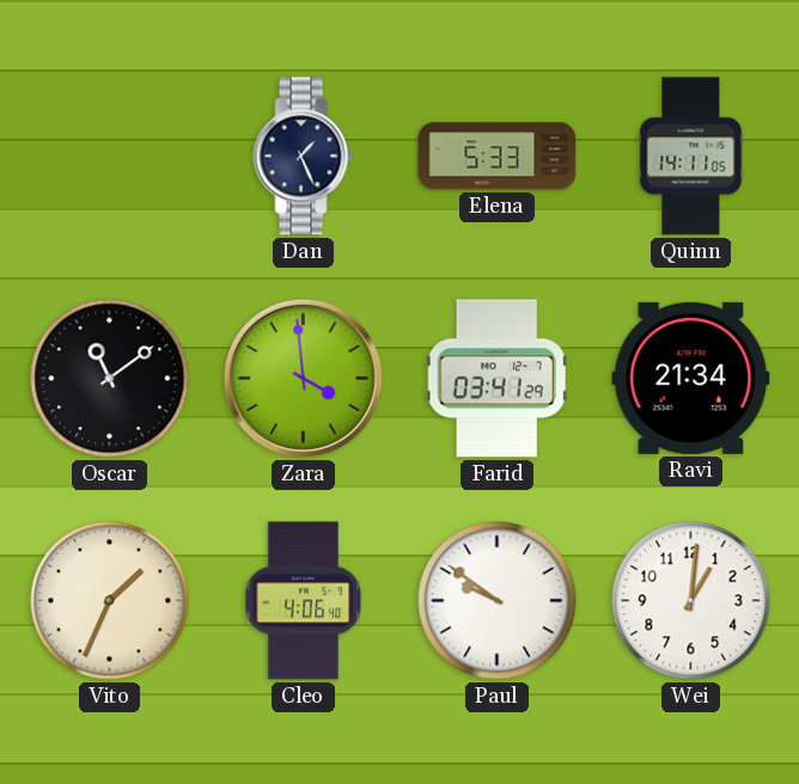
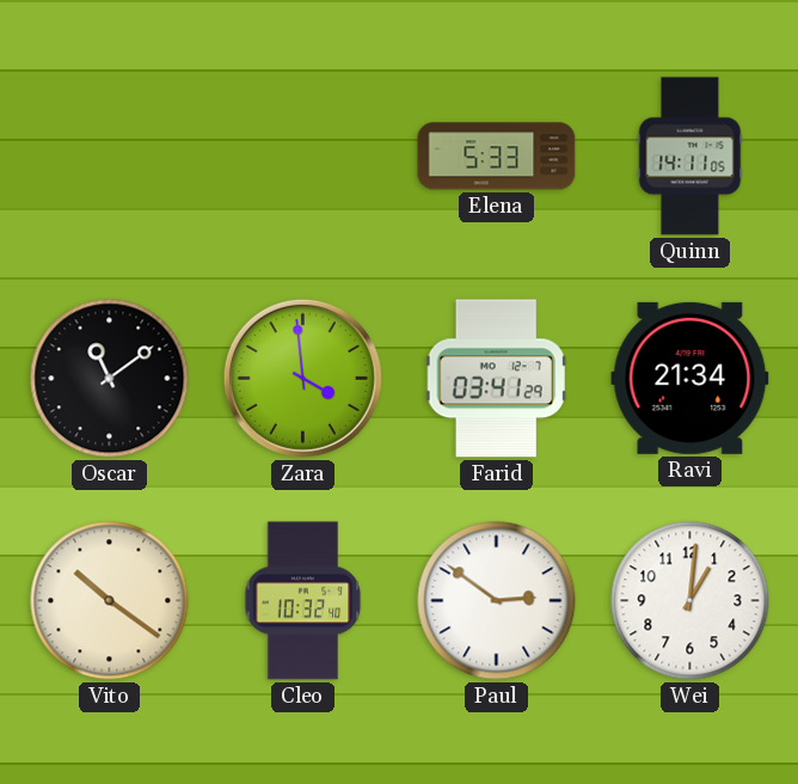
Dan: 1:26 -> none (304, 157)
Vito: 1:34 -> 10:21 (110, 601)
Cleo: 4:06 -> 10:32 (303, 601)
Paul: 9:51 -> 2:51 (497, 601)
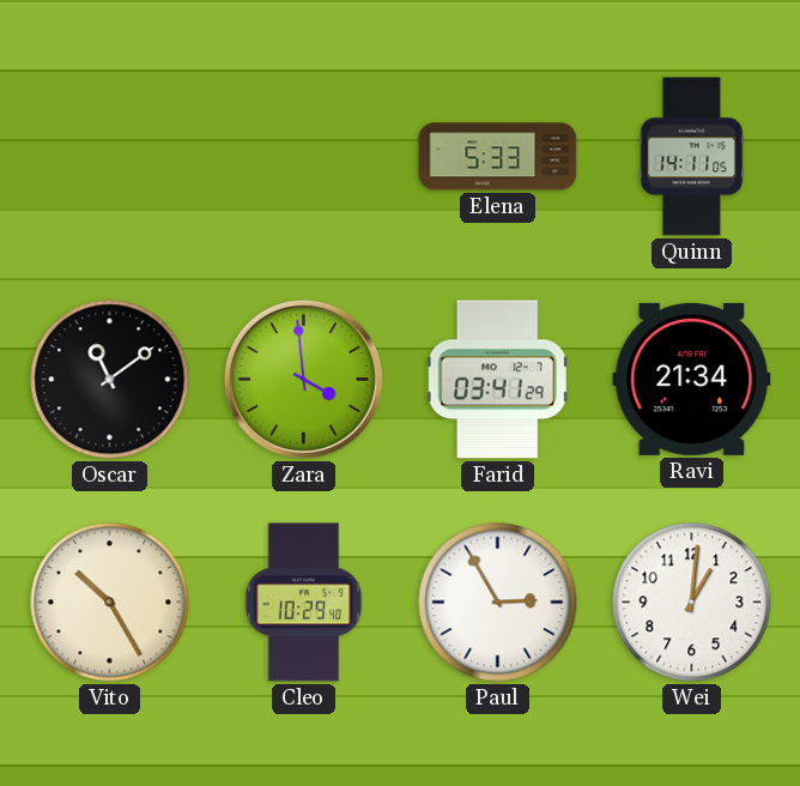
Vito: 10:21 -> 10:25 (110, 603)
Cleo: 10:32 -> 10:29 (304, 603)
Paul: 2:51 -> 2:55 (498, 603)
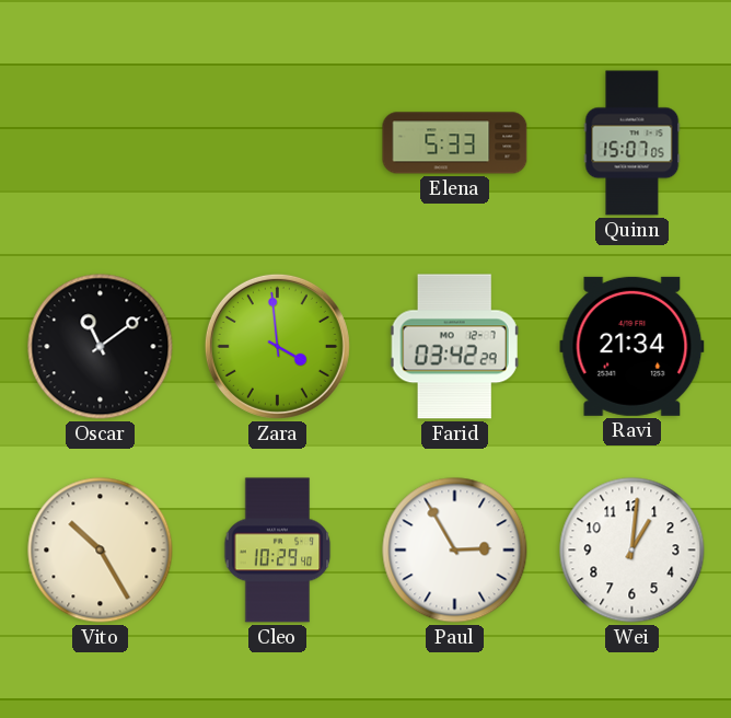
Quinn: 14:11 -> 15:07 (633, 143)
Farid: 03:41 -> 03:42 (454, 347)
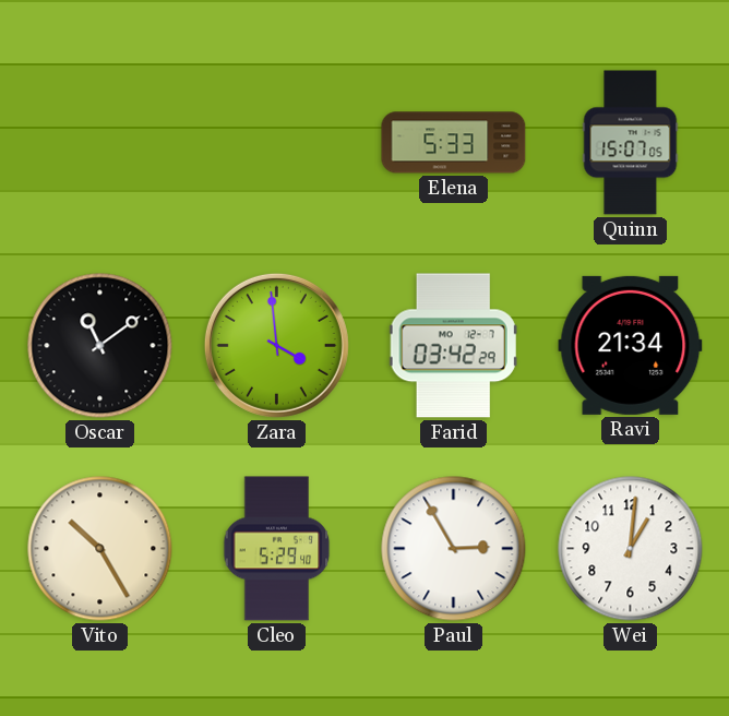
Cleo: 10:29 -> 5:29 (277, 549)
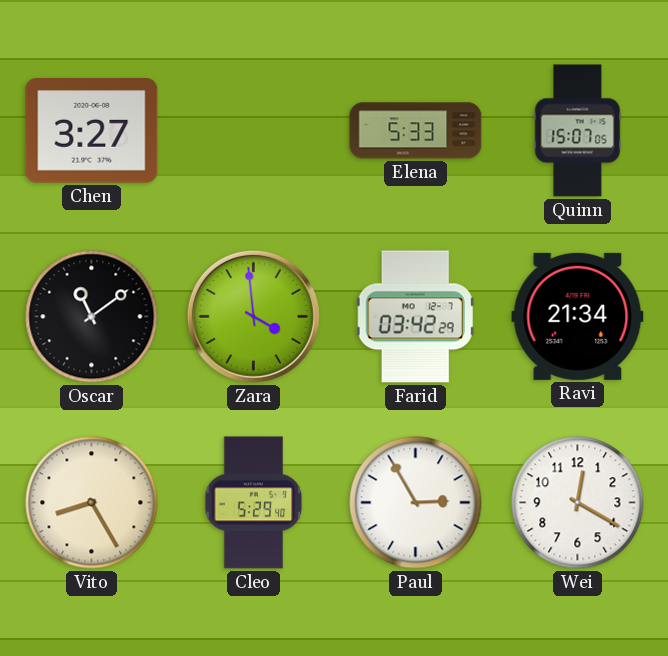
Chen: none -> 3:27 (92, 131)
Vito: 10:25 -> 8:25 (92, 503)
Wei: 1:01 -> 12:20 (578, 503)
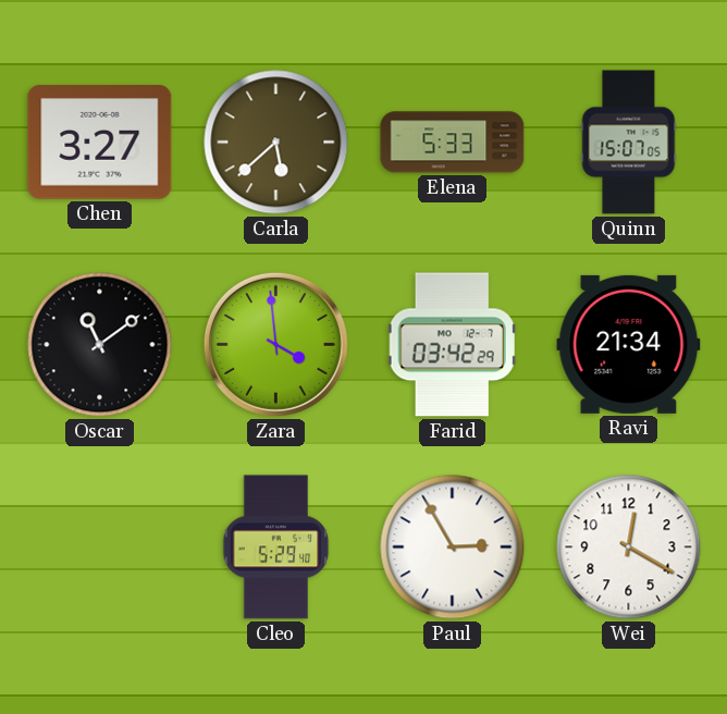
Carla: none -> 5:38 (276, 143)
Vito: 8:25 -> none (92, 503)
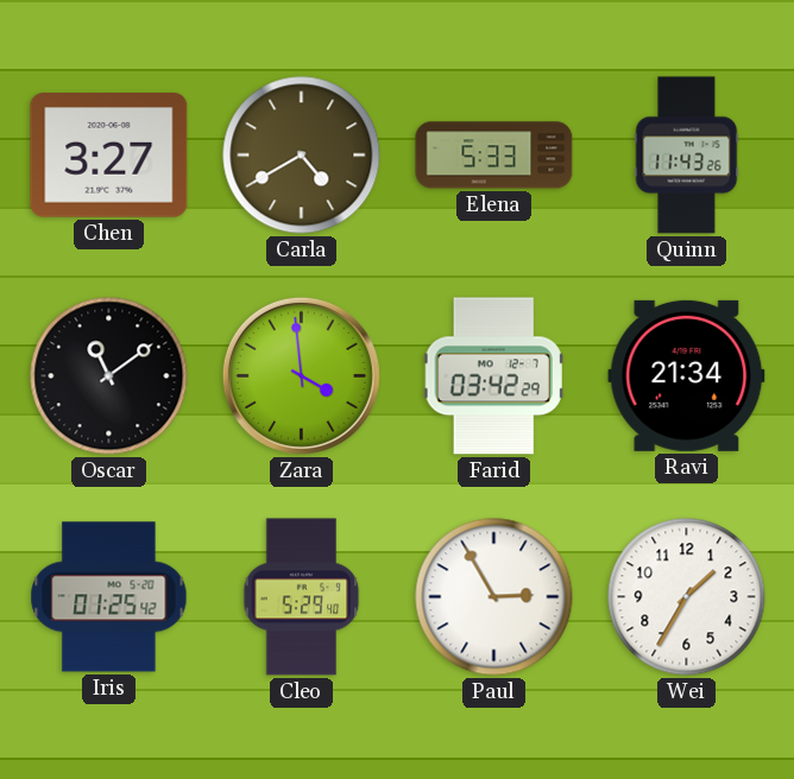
Carla: 5:38 -> 4:40 (302, 156)
Quinn: 15:07 -> 11:43 (687, 156)
Iris: none -> 01:25 (109, 597)
Wei: 12:20 -> 1:35 (687, 597)
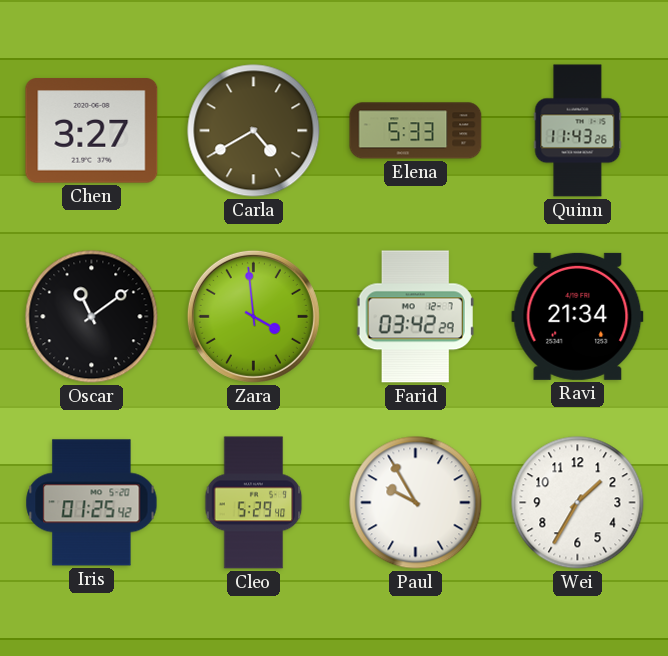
Paul: 2:55 -> 9:55 (416, 503)
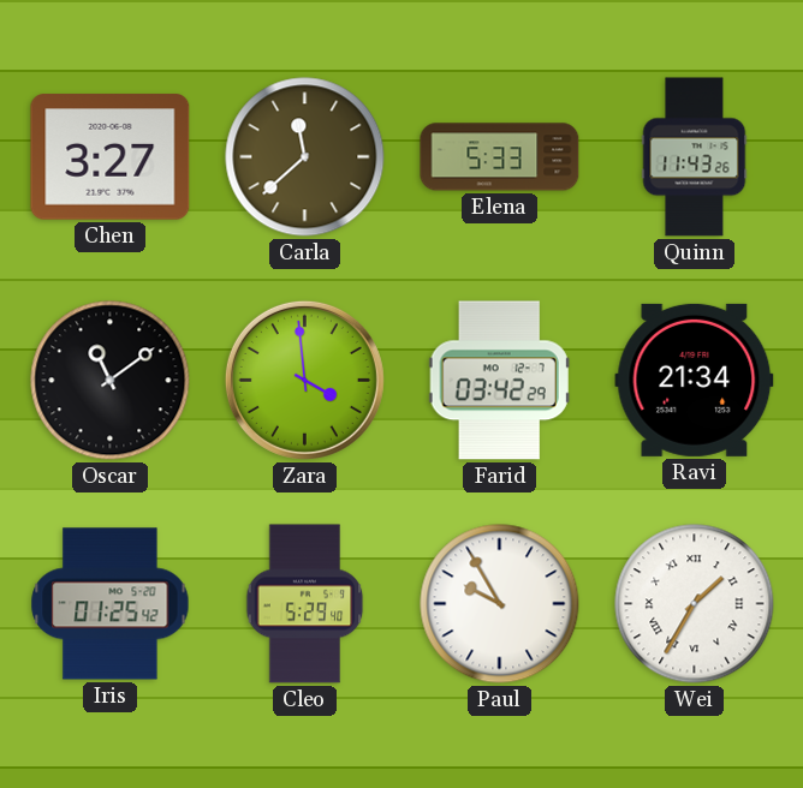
Carla: 4:40 -> 11:38 (305, 157)
Wei numerals: Arabic -> Roman (695, 604)
